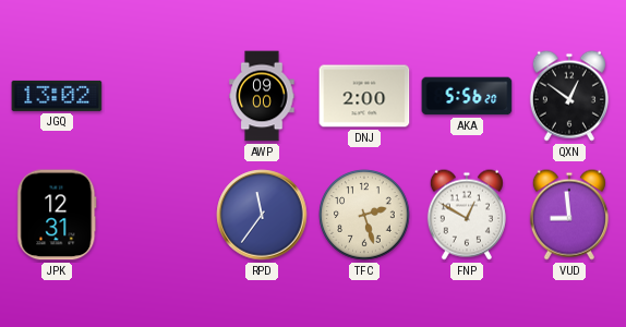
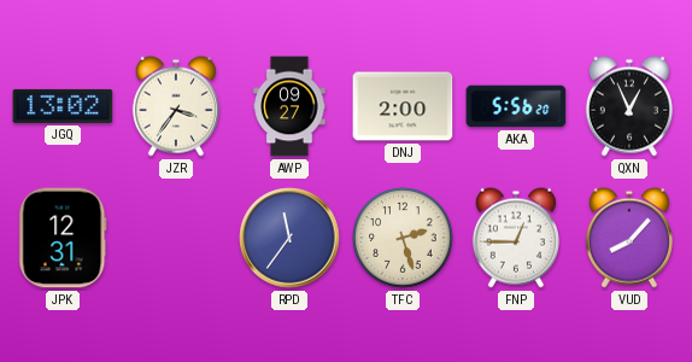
JZR: none -> 3:36 (176, 106)
AWP: 09:00 -> 09:27 (289, 106)
QXN: 12:51 -> 12:56 (629, 106)
FNP: 12:50 -> 12:45 (516, 238)
VUD: 8:59 -> 8:07 (629, 238)
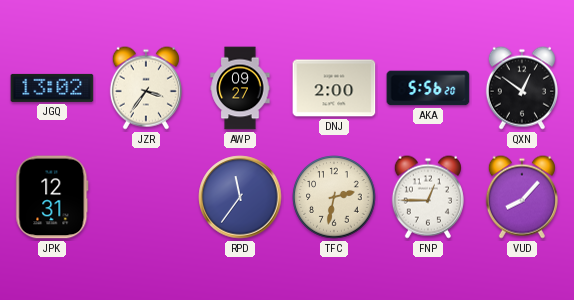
QXN: 12:56 -> 12:51 (522, 88)
TFC: 2:27 -> 2:32 (334, 197)
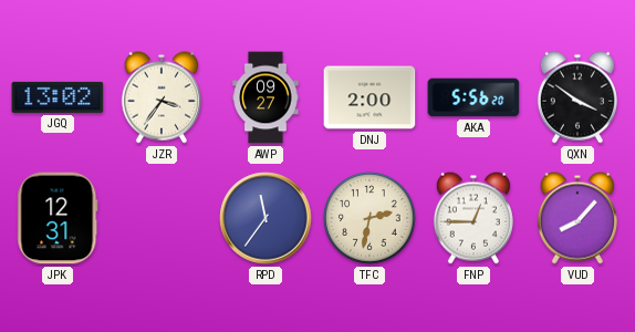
QXN: 12:51 -> 3:51 (577, 97)
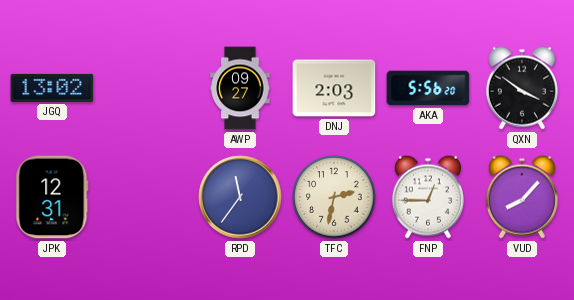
JZR: 3:36 -> none (162, 97)
DNJ: 2:00 -> 2:03 (334, 88)
